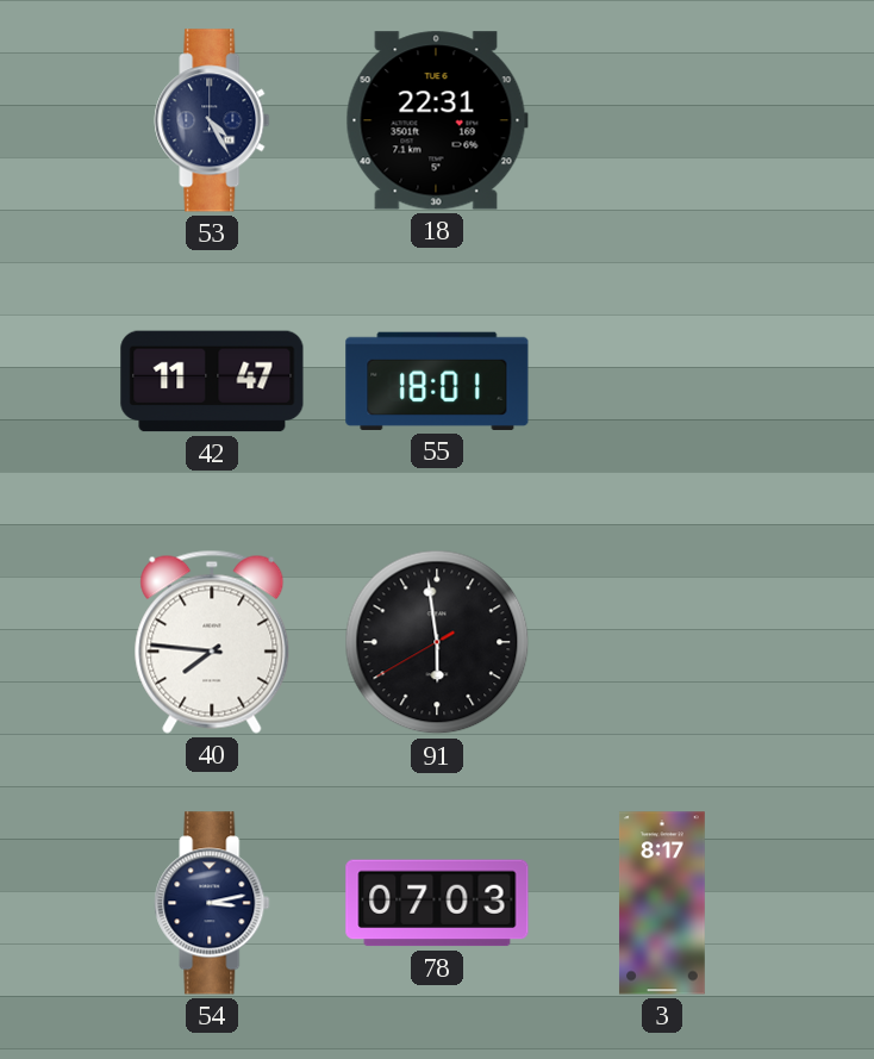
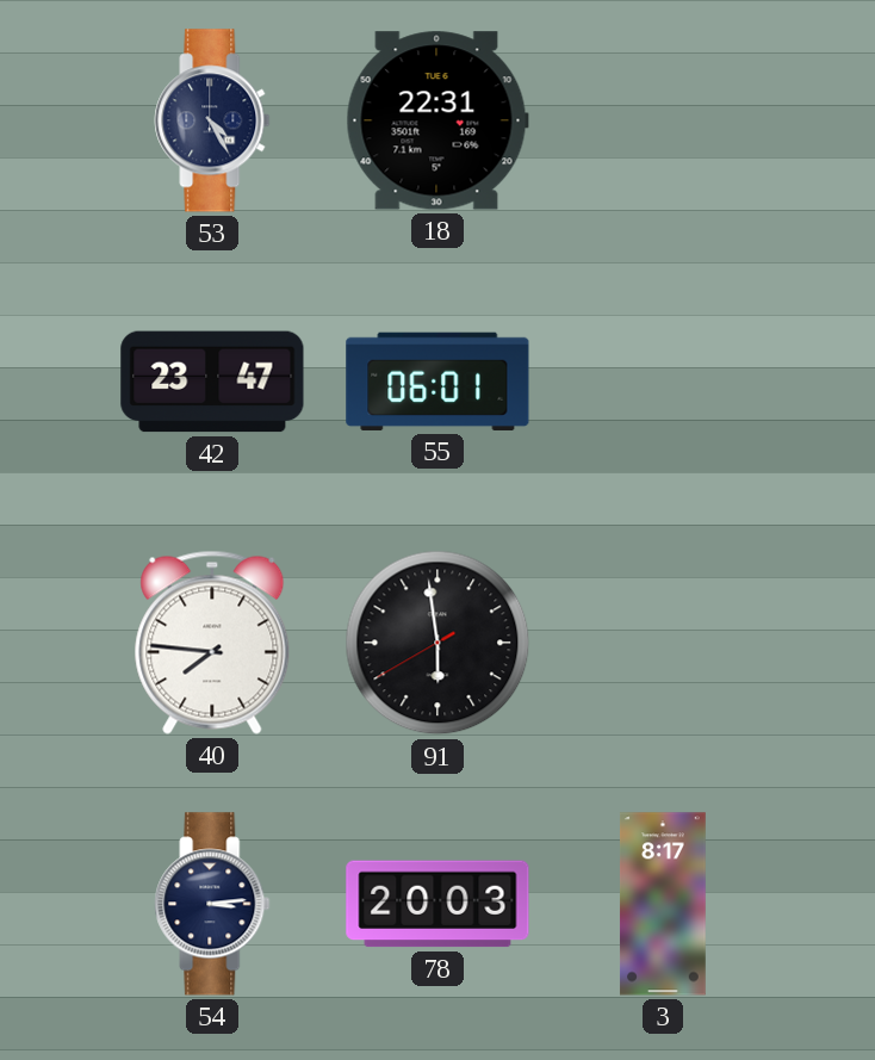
42: 11:47 -> 23:47 (212, 382)
55: 18:01 -> 06:01 (437, 382)
54: 3:13 -> 3:14 (212, 904)
78: 07:03 -> 20:03 (437, 904)
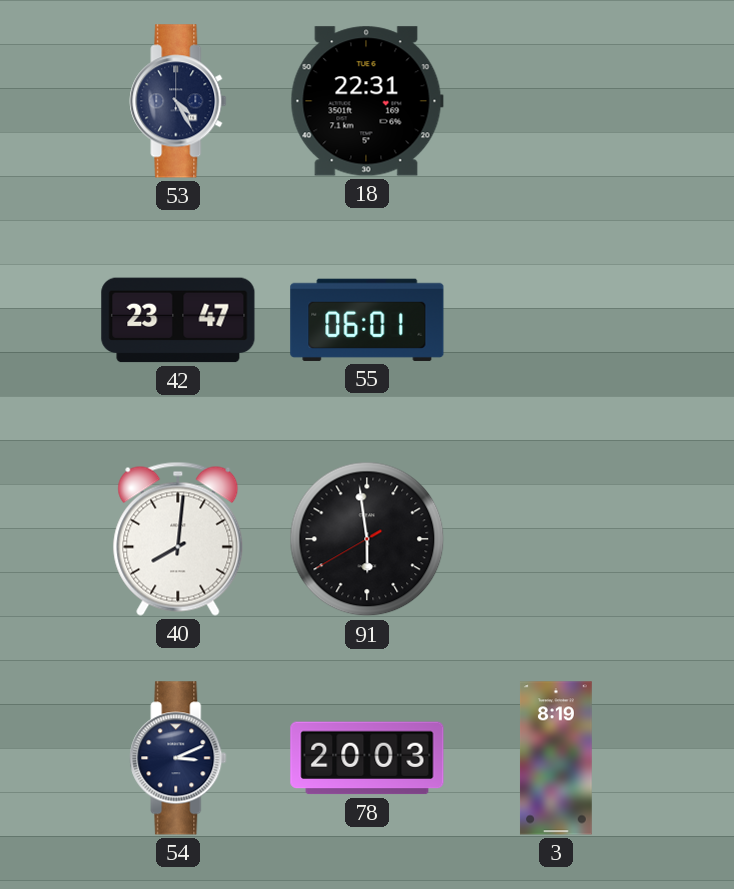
40: 7:46 -> 8:01 (178, 539)
54: 3:14 -> 3:11 (178, 758)
3: 8:17 -> 8:19 (556, 758)
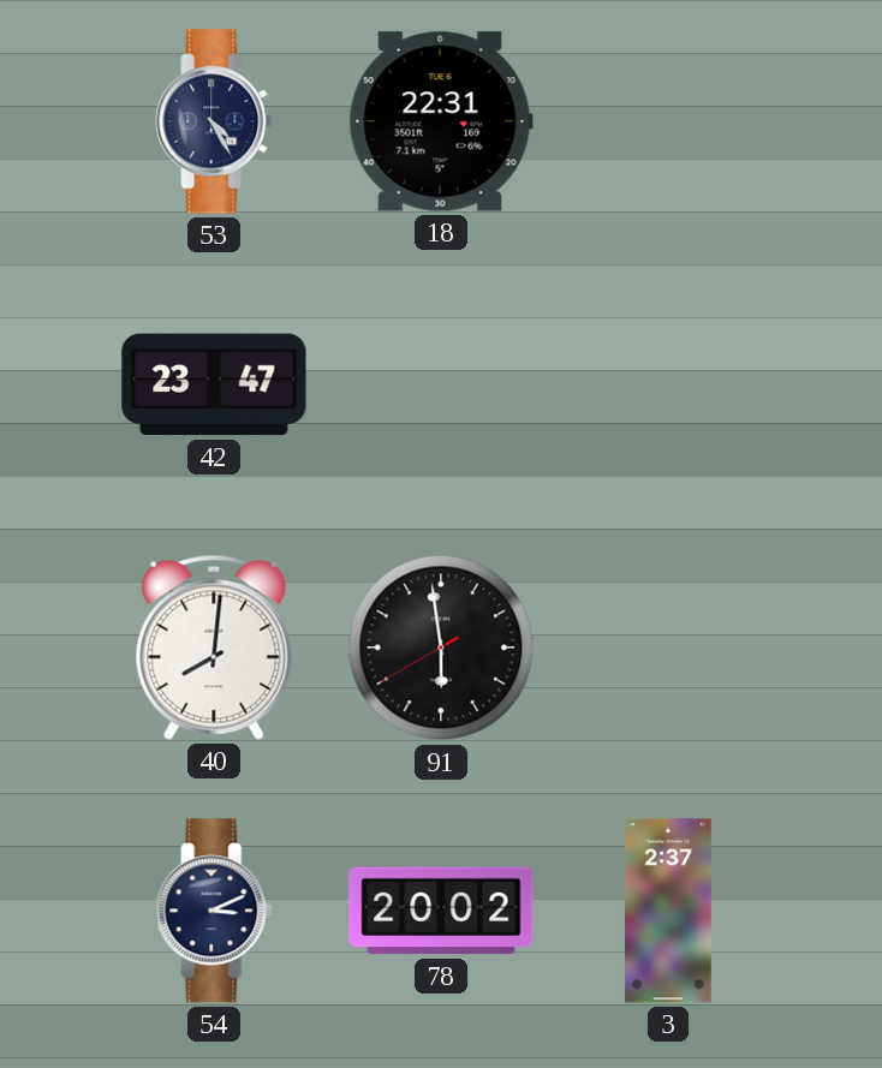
55: 06:01 -> none (367, 320)
78: 20:03 -> 20:02 (441, 911)
3: 8:19 -> 2:37 (668, 911)
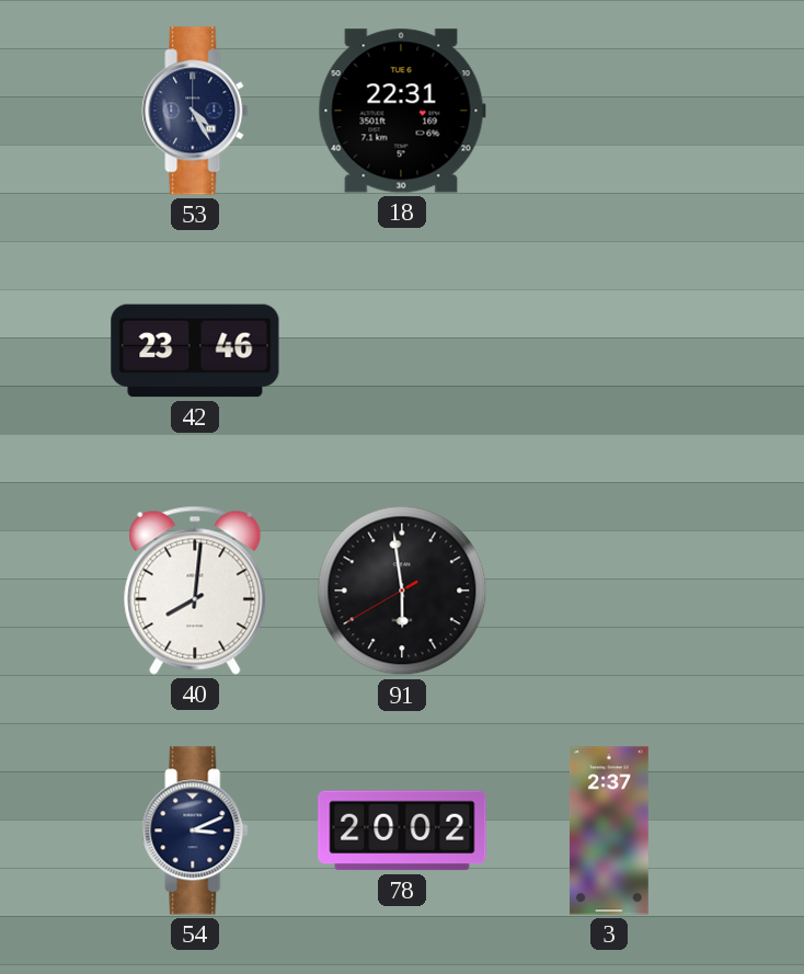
42: 23:47 -> 23:46 (195, 351)
